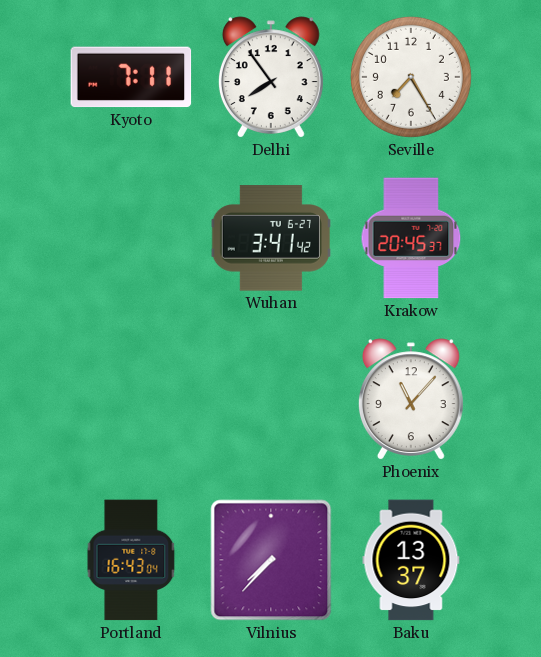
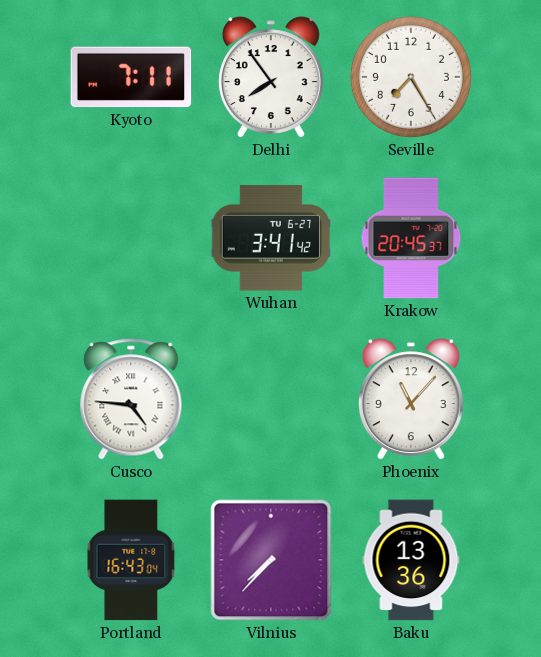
Cusco: none -> 4:46 (131, 399)
Baku: 13:37 -> 13:36 (411, 560)
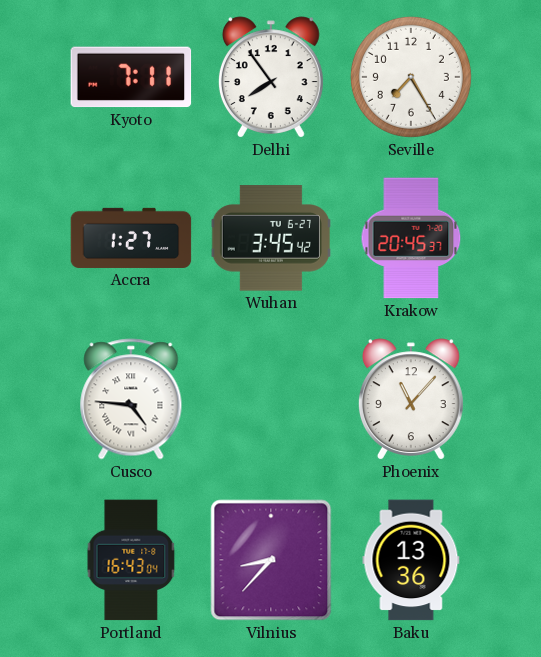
Accra: none -> 1:27 (131, 238)
Wuhan: 3:41 -> 3:45 (271, 238)
Vilnius: 7:37 -> 8:37 (271, 560)
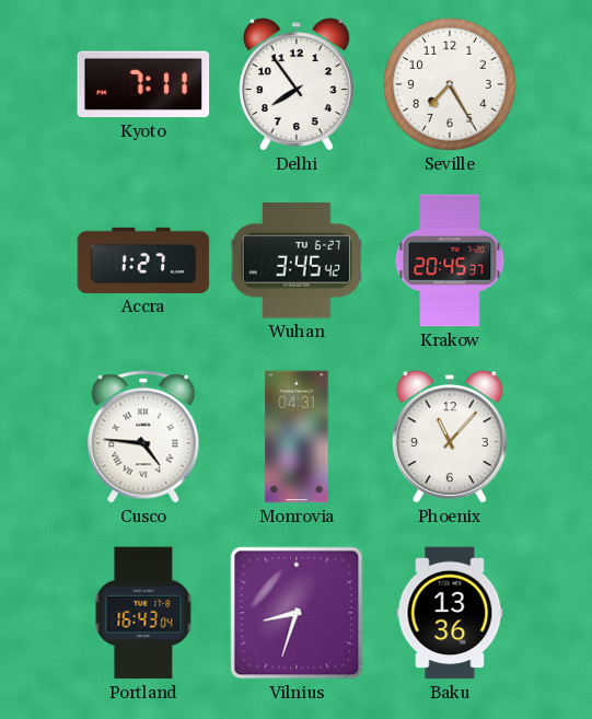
Monrovia: none -> 04:31 (297, 437)
Vilnius: 8:37 -> 8:33 (297, 613)
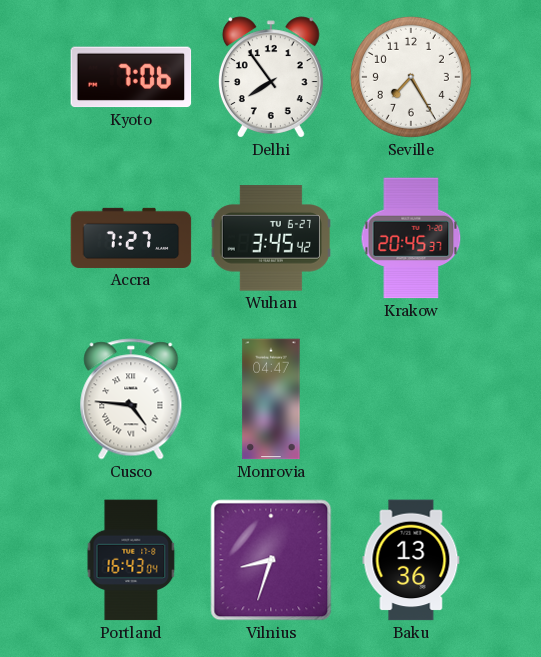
Kyoto: 7:11 -> 7:06 (131, 77)
Accra: 1:27 -> 7:27 (131, 238)
Monrovia: 04:31 -> 04:47 (271, 399)
Phoenix: 11:07 -> none (450, 437)
